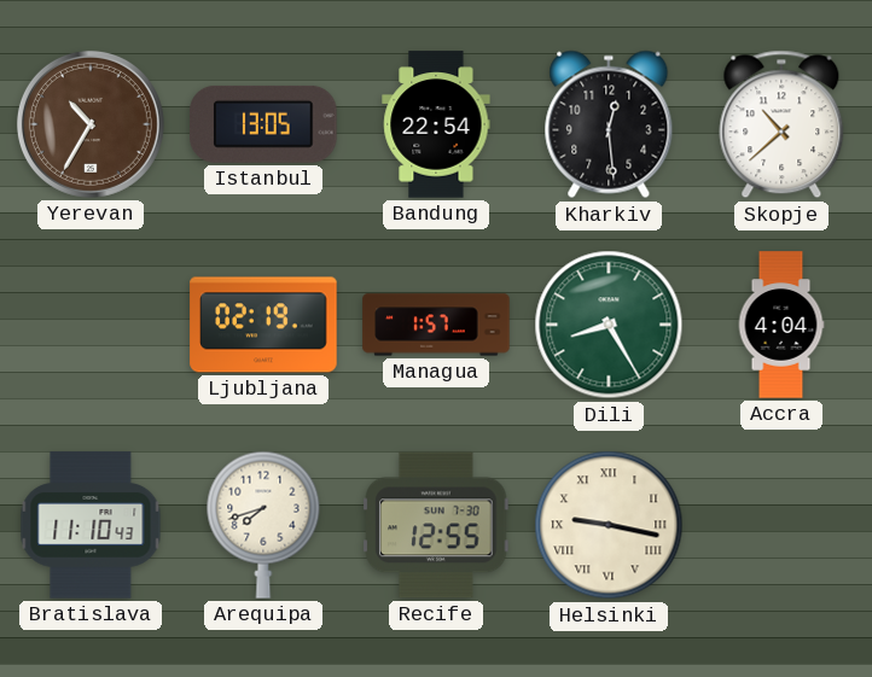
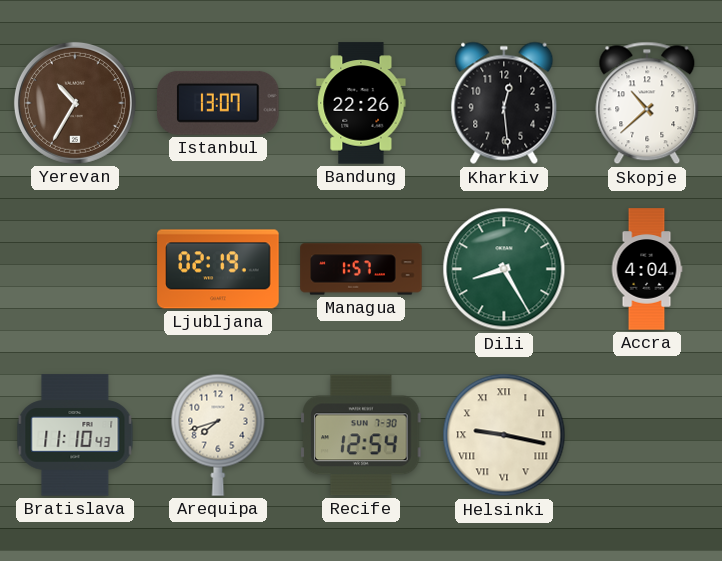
Istanbul: 13:05 -> 13:07 (218, 103)
Bandung: 22:54 -> 22:26 (361, 103)
Recife: 12:55 -> 12:54 (361, 435)
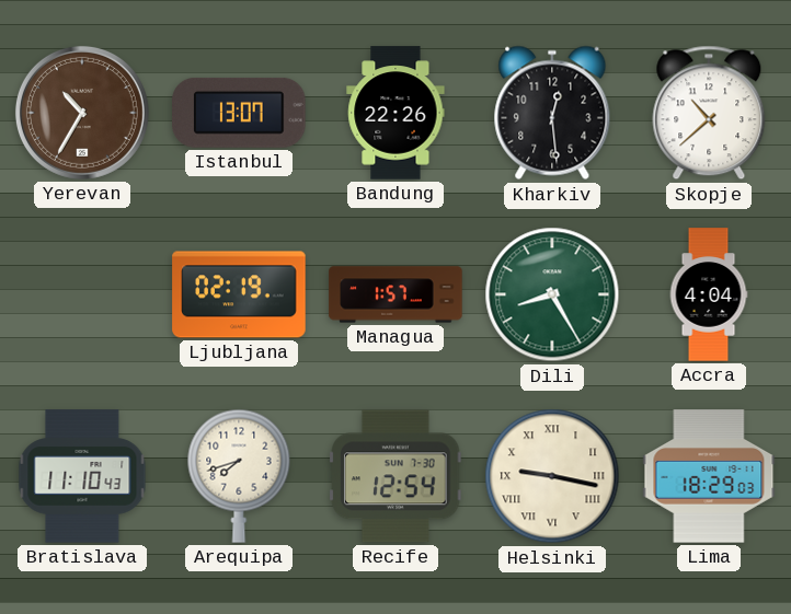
Lima: none -> 18:29 (709, 476)
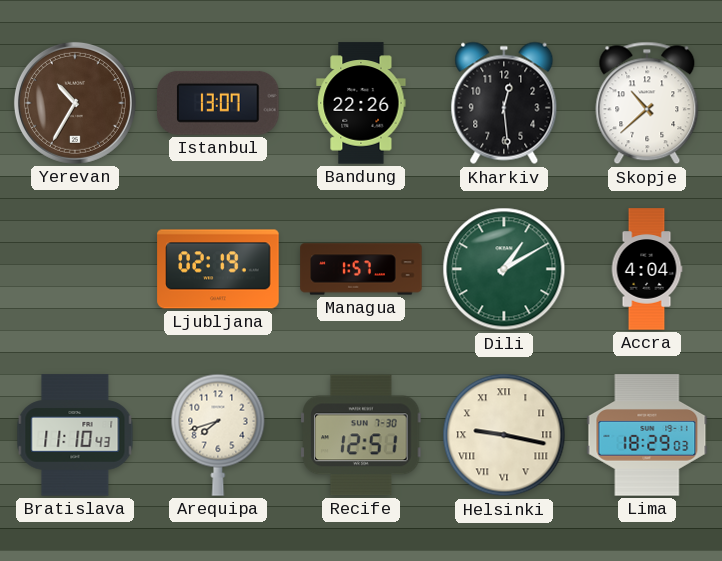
Dili: 8:25 -> 1:10 (504, 269)
Recife: 12:54 -> 12:51 (361, 435)
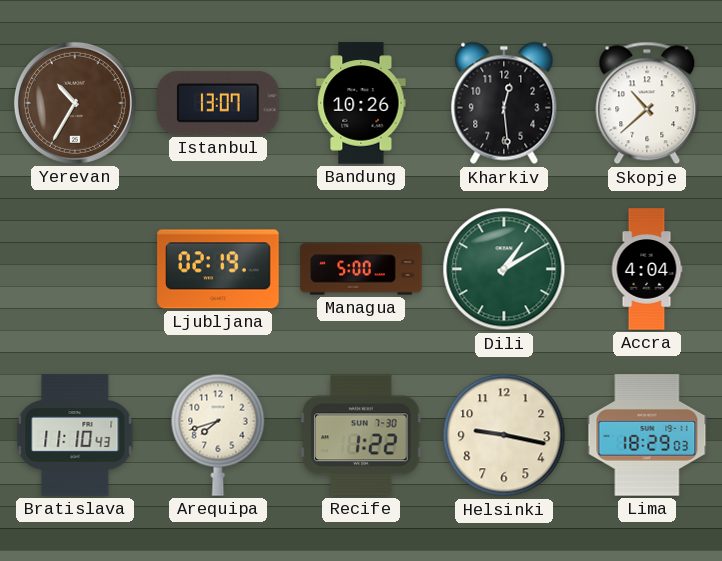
Bandung: 22:26 -> 10:26 (361, 103)
Managua: 1:57 -> 5:00 (361, 269)
Recife: 12:51 -> 1:22 (361, 435)
Helsinki numerals: Roman -> Arabic (504, 435)
